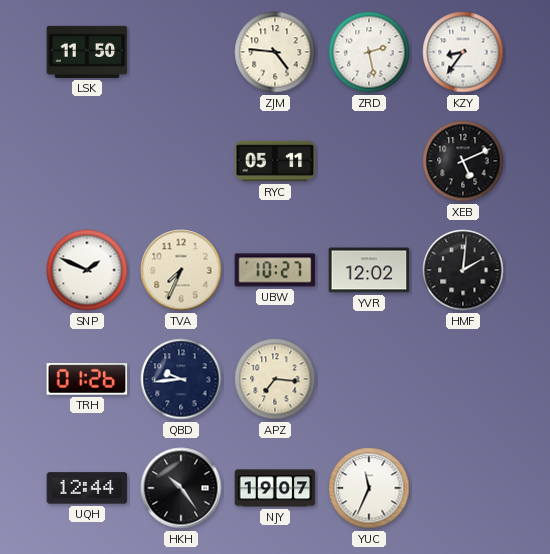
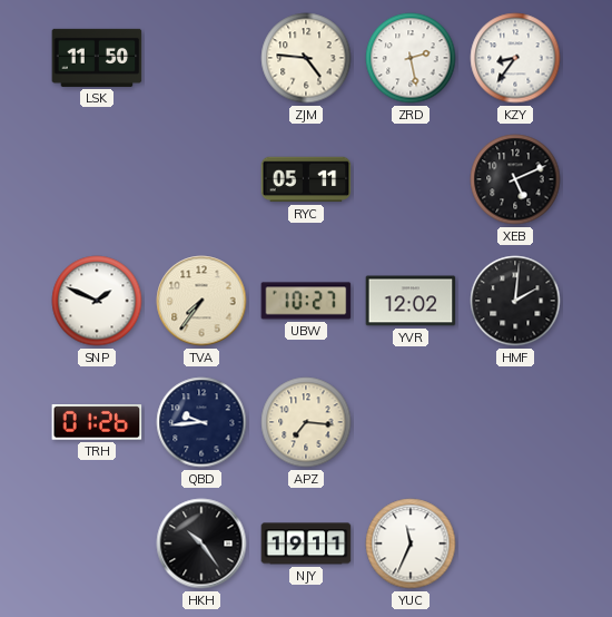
TVA: 7:34 -> 7:36 (201, 301)
UQH: 12:44 -> none (87, 488)
NJY: 19:07 -> 19:11 (306, 543)
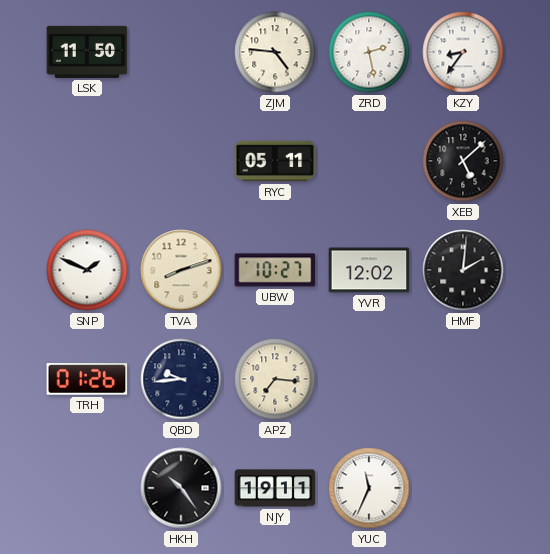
XEB: 5:11 -> 5:08 (463, 161)
TVA: 7:36 -> 8:12 (181, 270)
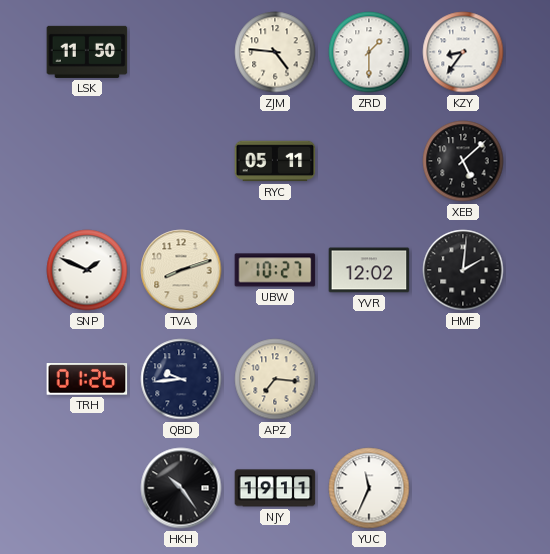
ZRD: 2:28 -> 1:30 (369, 52)
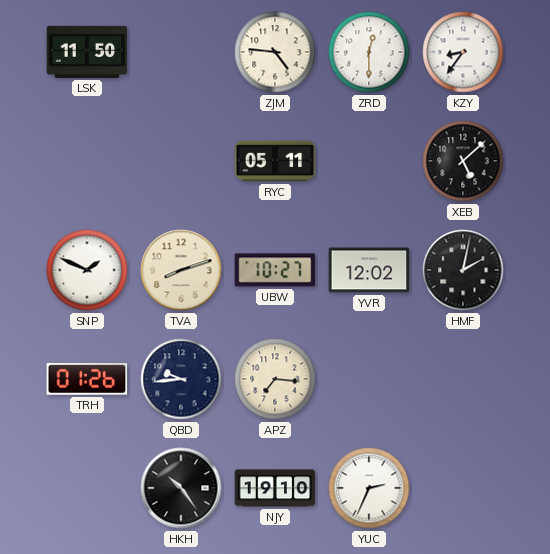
ZRD: 1:30 -> 12:30 (369, 52)
HMF: 2:01 -> 2:02 (463, 270)
NJY: 19:11 -> 19:10 (275, 488)
YUC: 11:34 -> 2:34 (369, 488)
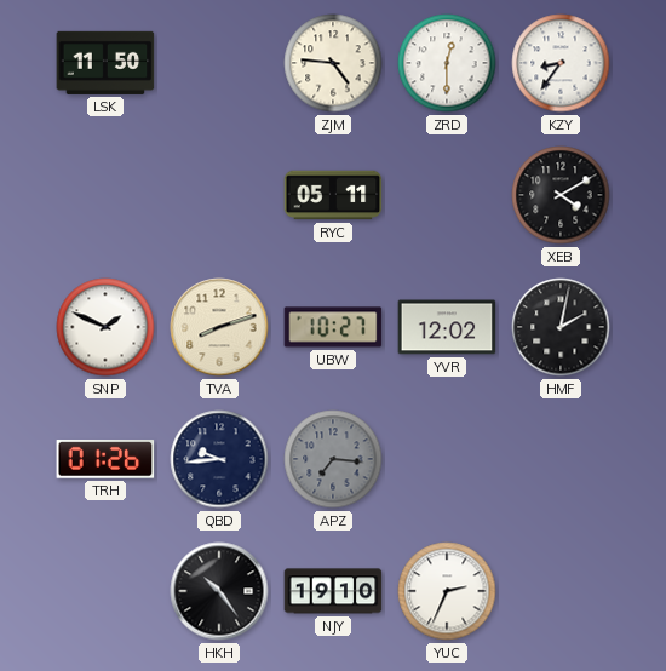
XEB: 5:08 -> 4:10 (561, 195)
APZ dial: cream -> grey (333, 459)
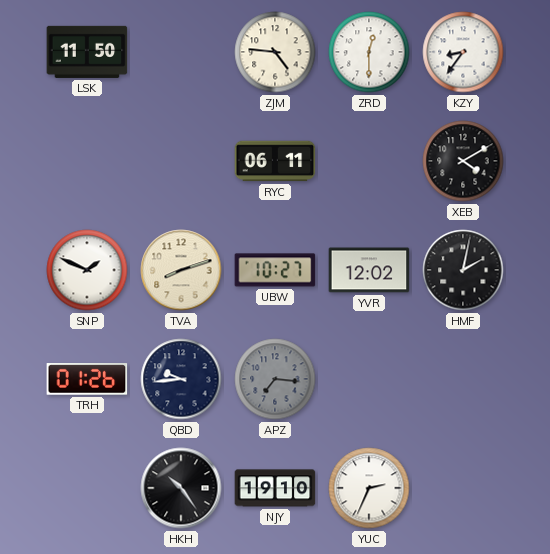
RYC: 05:11 -> 06:11 (275, 161)
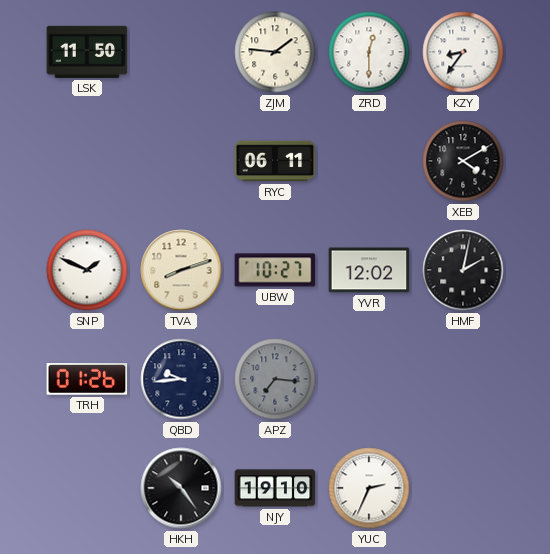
ZJM: 4:46 -> 1:46 (275, 52)
